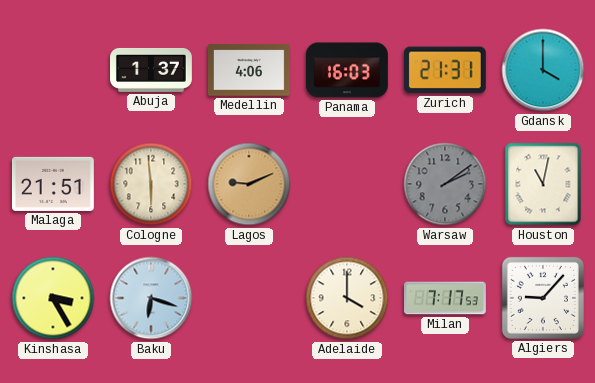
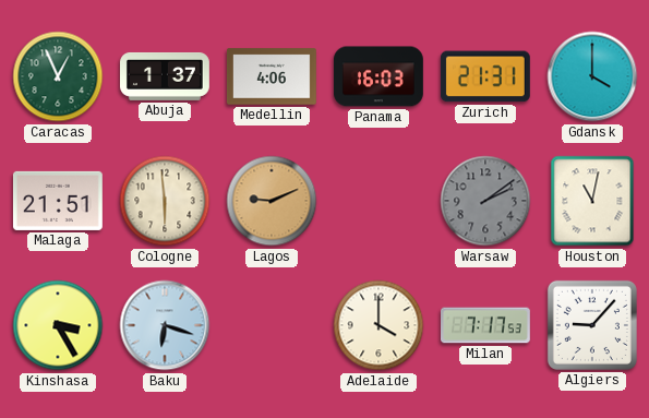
Caracas: none -> 12:56 (58, 76)
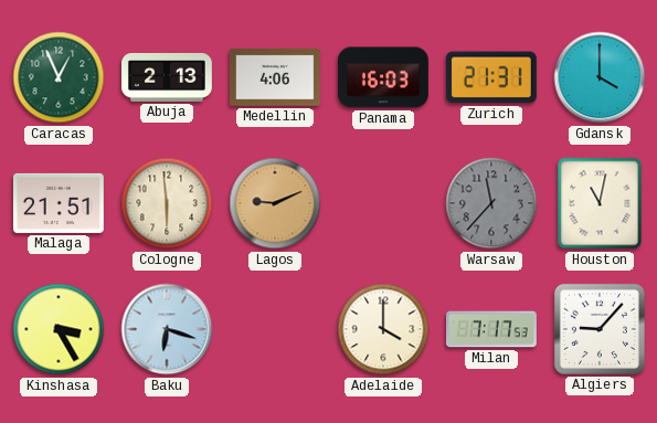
Abuja: 1:37 -> 2:13 (168, 77)
Warsaw: 2:09 -> 11:37 (491, 203)
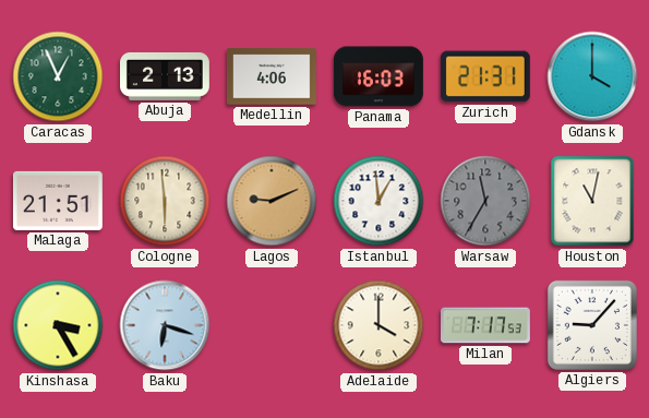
Istanbul: none -> 12:59 (378, 201)
Warsaw: 11:37 -> 11:35 (485, 201)
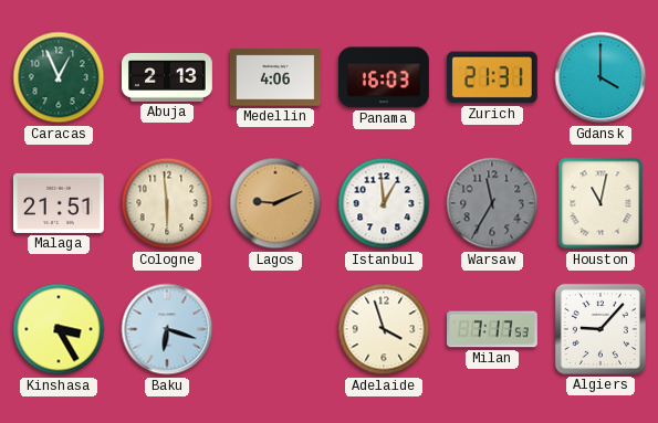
Adelaide: 4:00 -> 3:57 (384, 329)
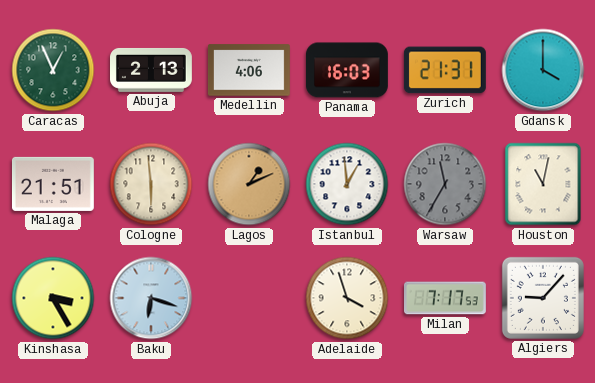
Lagos: 9:11 -> 1:11 (249, 184)
